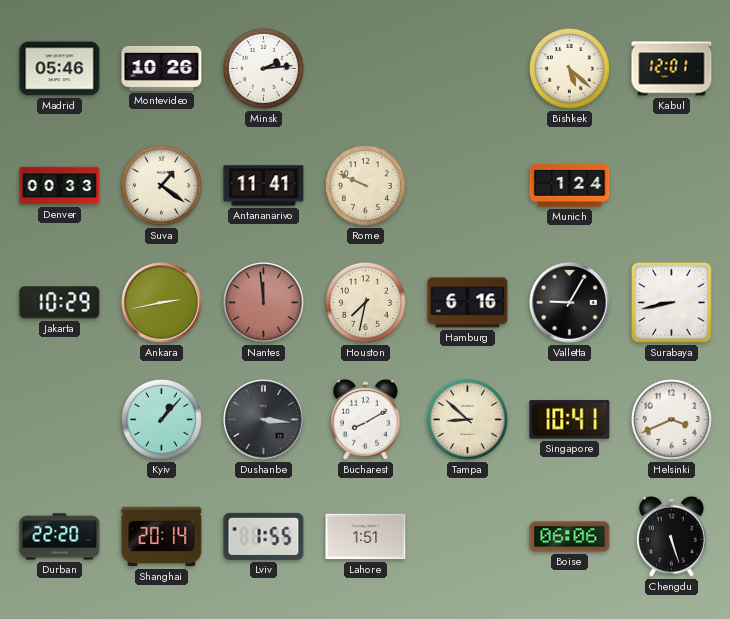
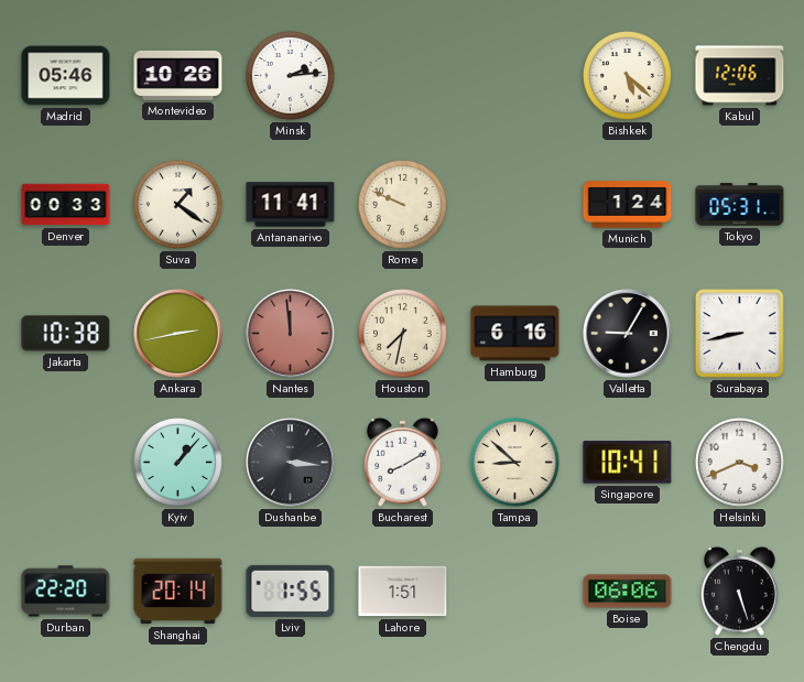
Kabul: 12:01 -> 12:06 (740, 76)
Tokyo: none -> 05:31 (740, 205)
Jakarta: 10:29 -> 10:38 (66, 334)
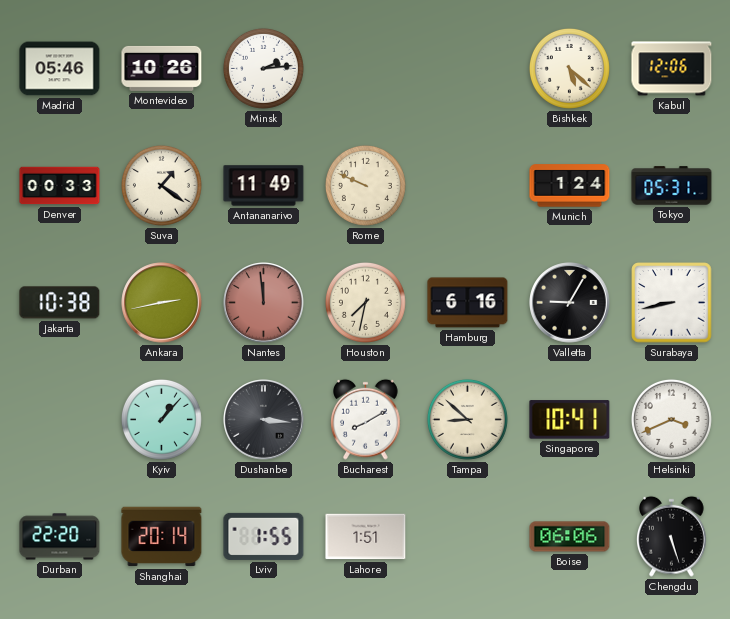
Antananarivo: 11:41 -> 11:49 (264, 186)
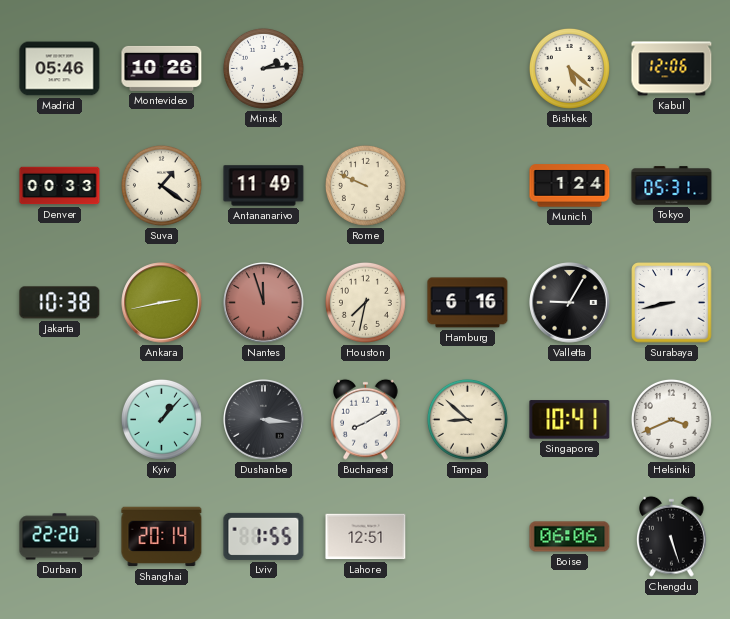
Nantes: 11:59 -> 11:57 (264, 303)
Lahore: 1:51 -> 12:51 (366, 537)
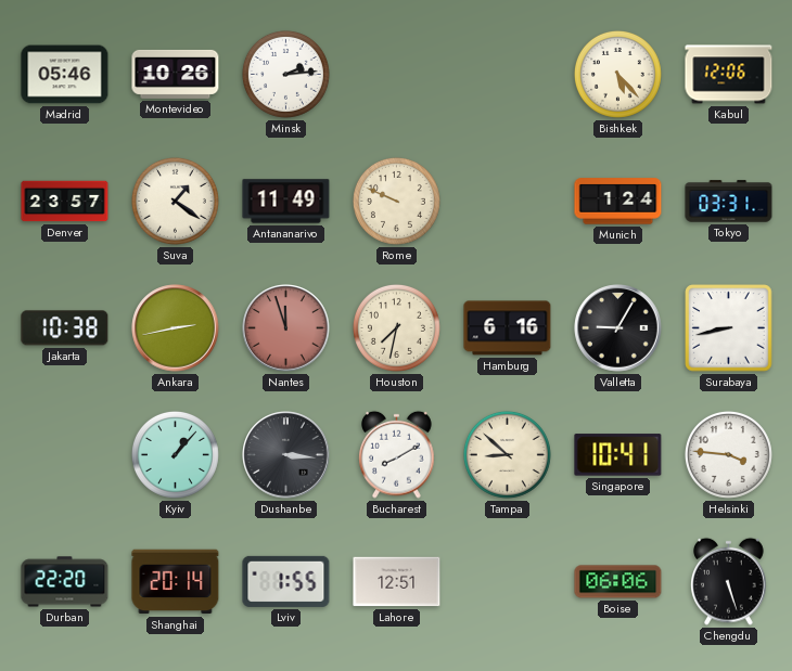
Bishkek: 5:22 -> 5:23 (617, 74)
Denver: 00:33 -> 23:57 (65, 202)
Tokyo: 05:31 -> 03:31 (729, 202)
Helsinki: 3:41 -> 3:46 (728, 454)
